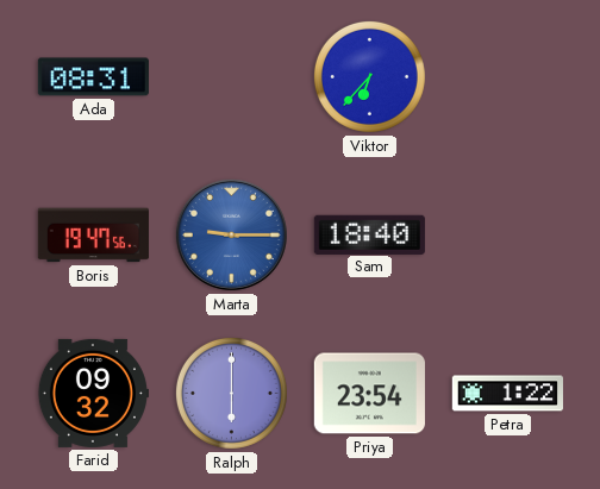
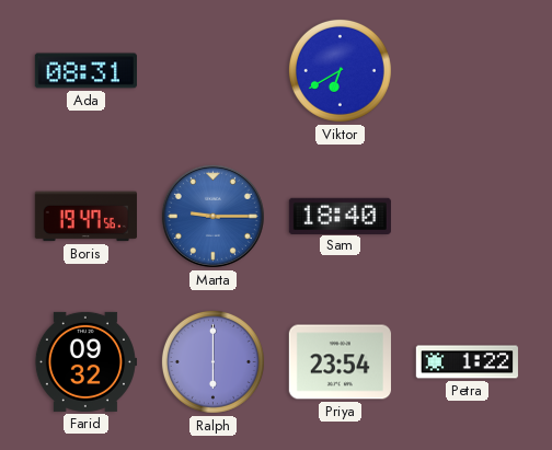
Viktor: 6:37 -> 6:40 (340, 70)
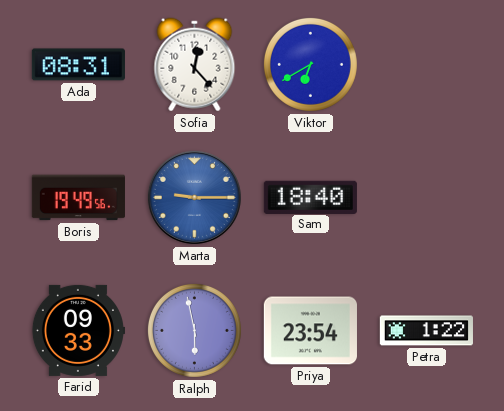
Sofia: none -> 12:23 (195, 65)
Boris: 19:47 -> 19:49 (78, 198)
Farid: 09:32 -> 09:33 (78, 330)
Ralph: 6:00 -> 5:58 (194, 330)
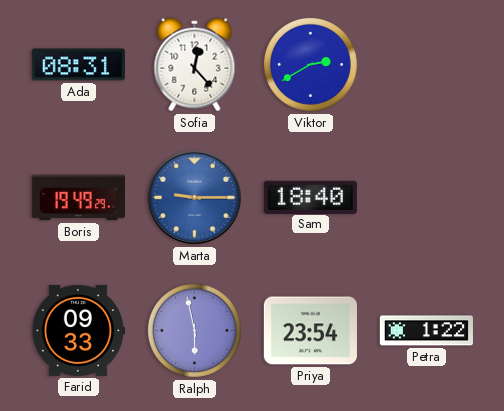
Viktor: 6:40 -> 2:40 (310, 64)
Boris: 19:49:56 -> 19:49:29 (78, 198)
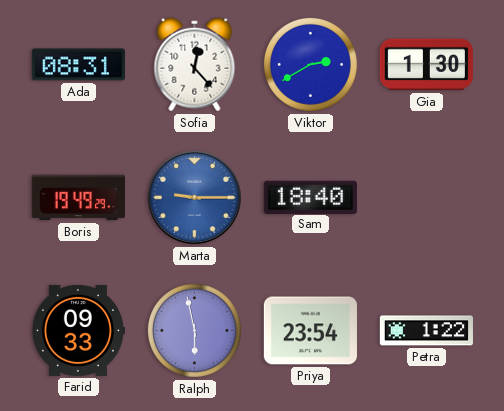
Gia: none -> 1:30 (426, 65)
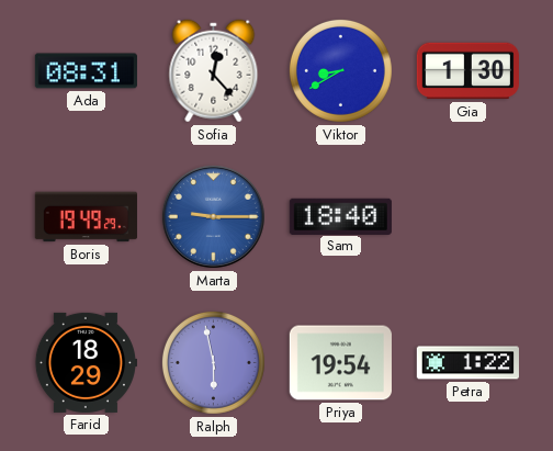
Viktor: 2:40 -> 8:40 (340, 70)
Farid: 09:33 -> 18:29 (86, 362)
Priya: 23:54 -> 19:54 (340, 363)
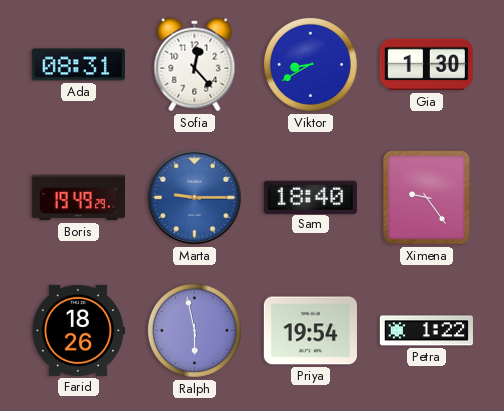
Ximena: none -> 9:24 (427, 198)
Farid: 18:29 -> 18:26 (78, 330)
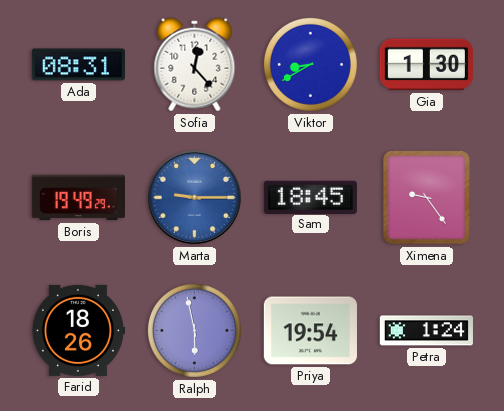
Sam: 18:40 -> 18:45 (310, 197)
Petra: 1:22 -> 1:24 (426, 331)
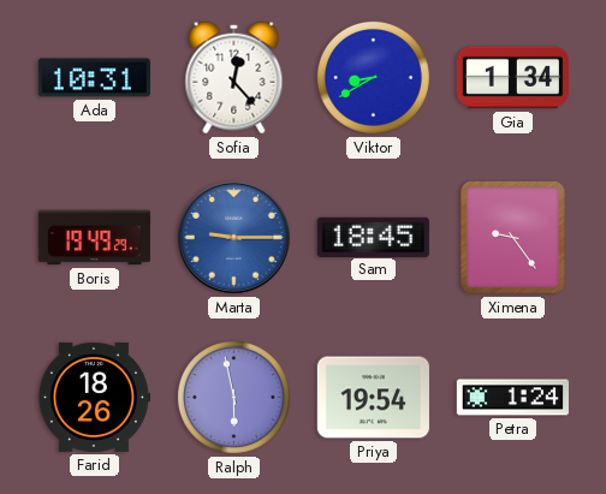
Ada: 08:31 -> 10:31 (94, 78)
Gia: 1:30 -> 1:34 (512, 78)
